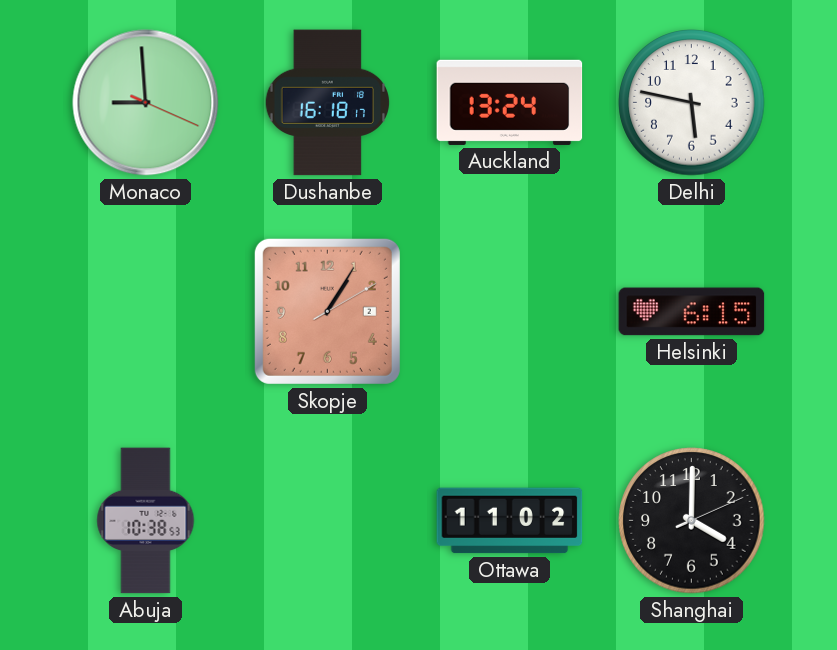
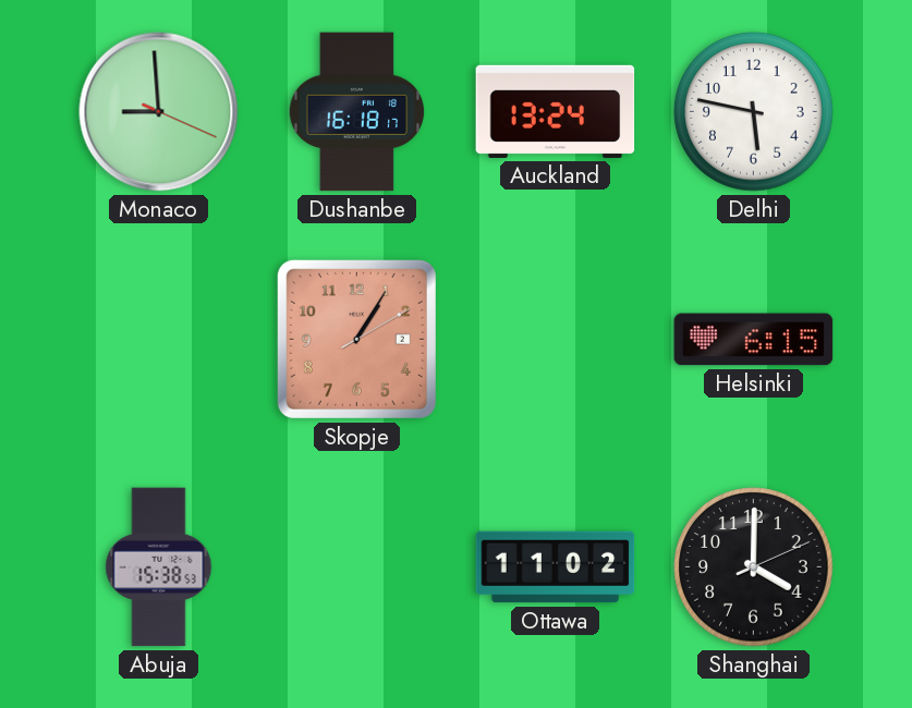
Abuja: 10:38 -> 15:38 (159, 567)
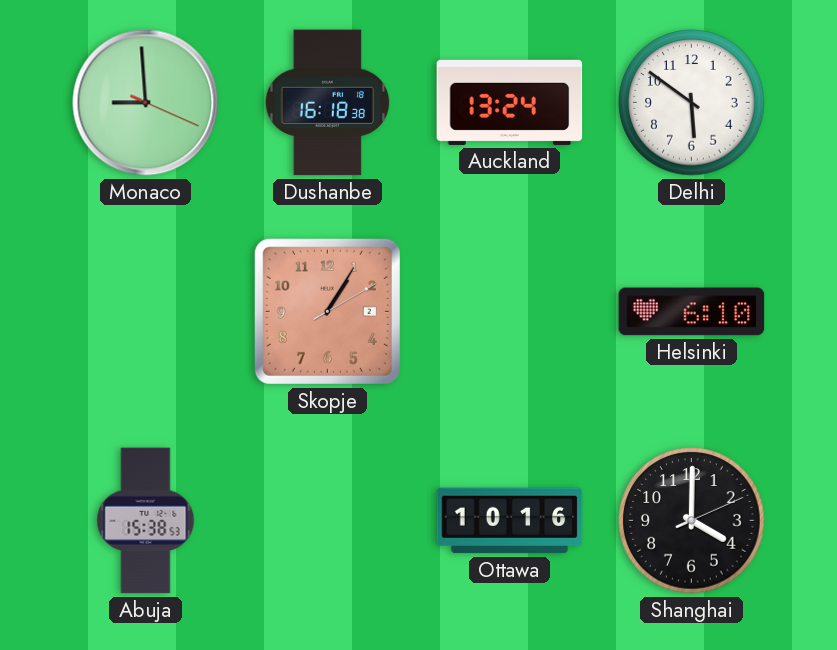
Dushanbe: 16:18:17 -> 16:18:38 (328, 103)
Delhi: 5:47 -> 5:51 (692, 103)
Helsinki: 6:15 -> 6:10 (692, 312)
Ottawa: 11:02 -> 10:16 (510, 521)
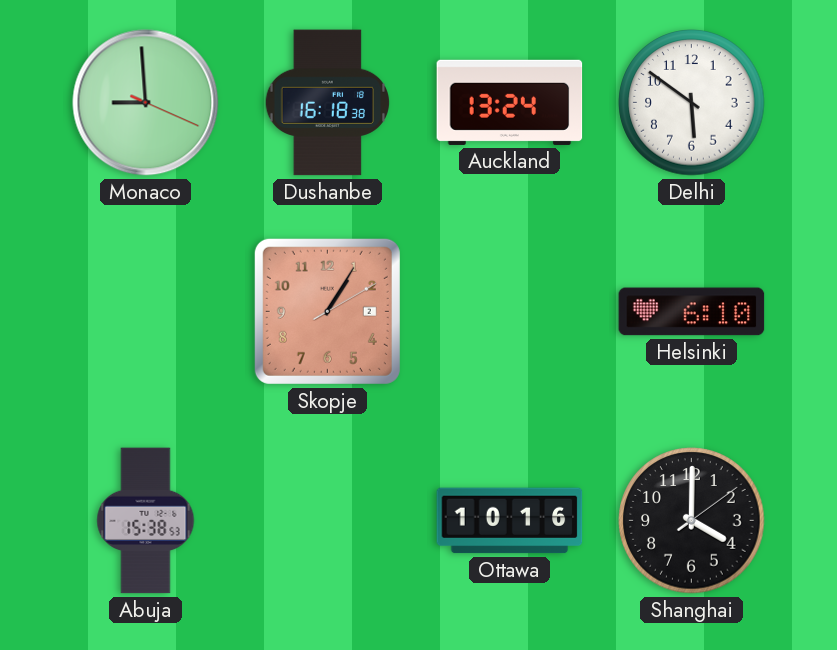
Shanghai: 4:00:11 -> 4:00:09 (692, 521)
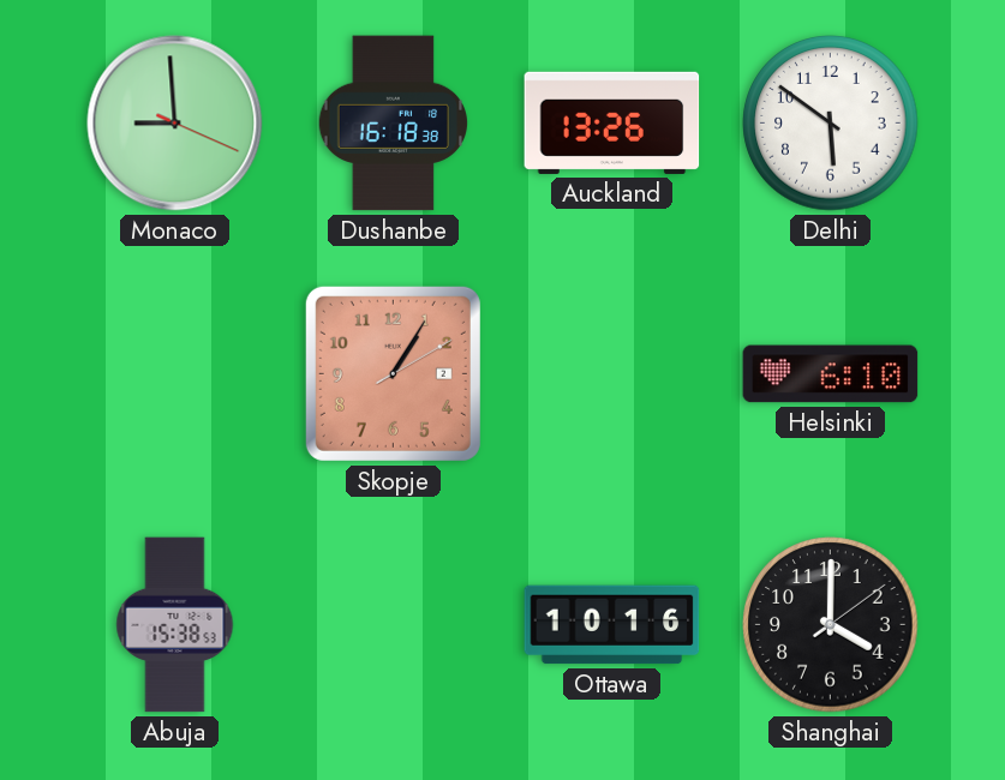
Auckland: 13:24 -> 13:26 (612, 122)
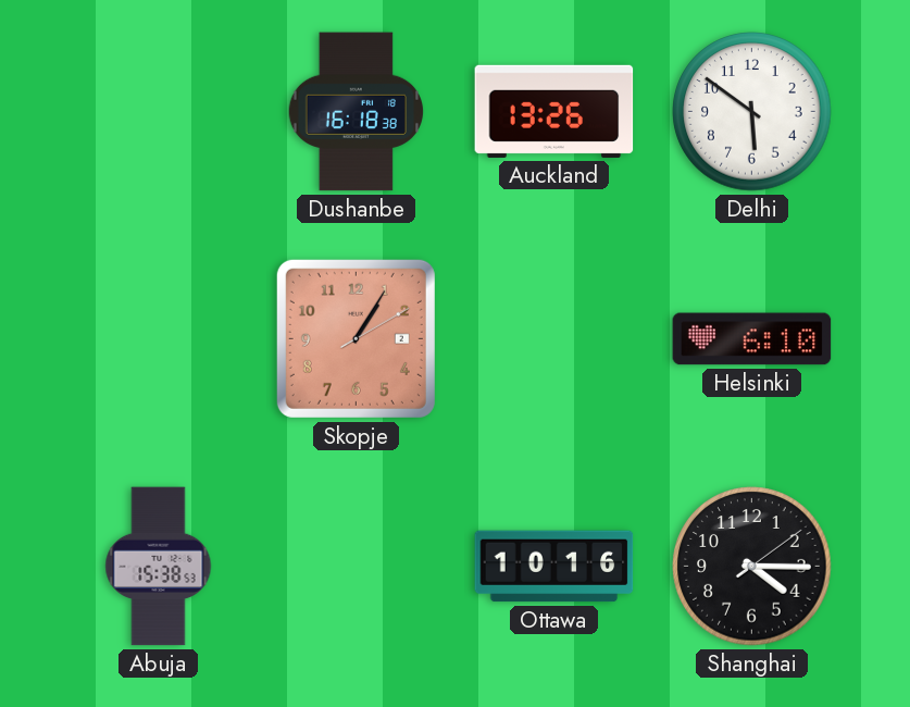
Monaco: 8:59 -> none (175, 124)
Shanghai: 4:00 -> 4:15 (752, 567)
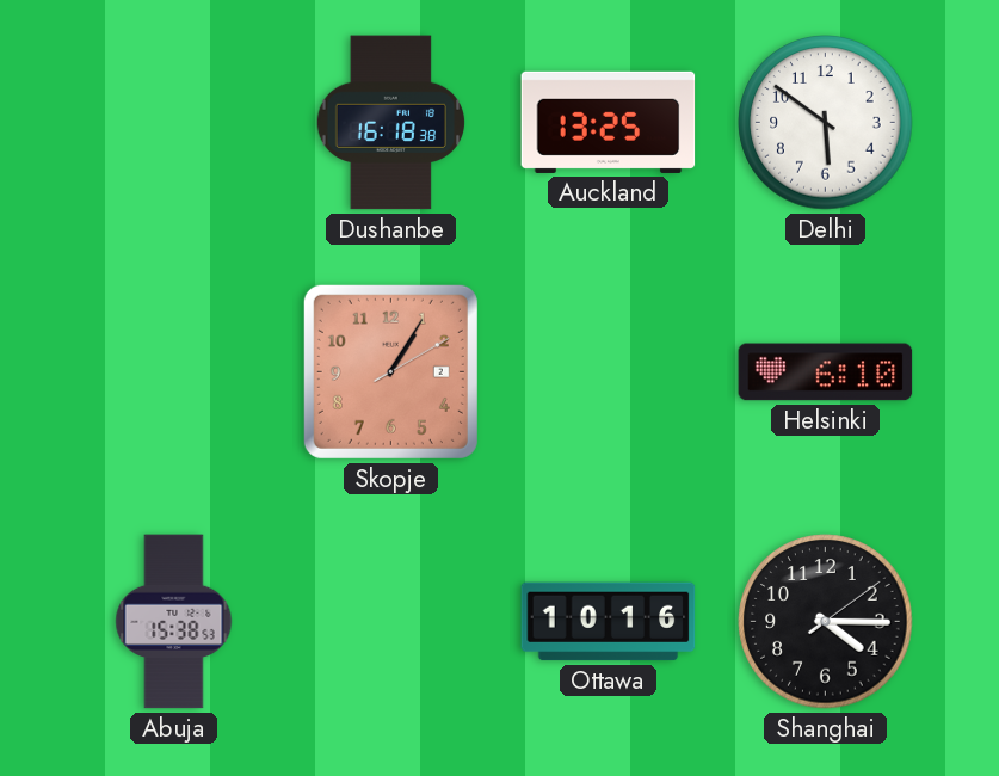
Auckland: 13:26 -> 13:25 (609, 122)
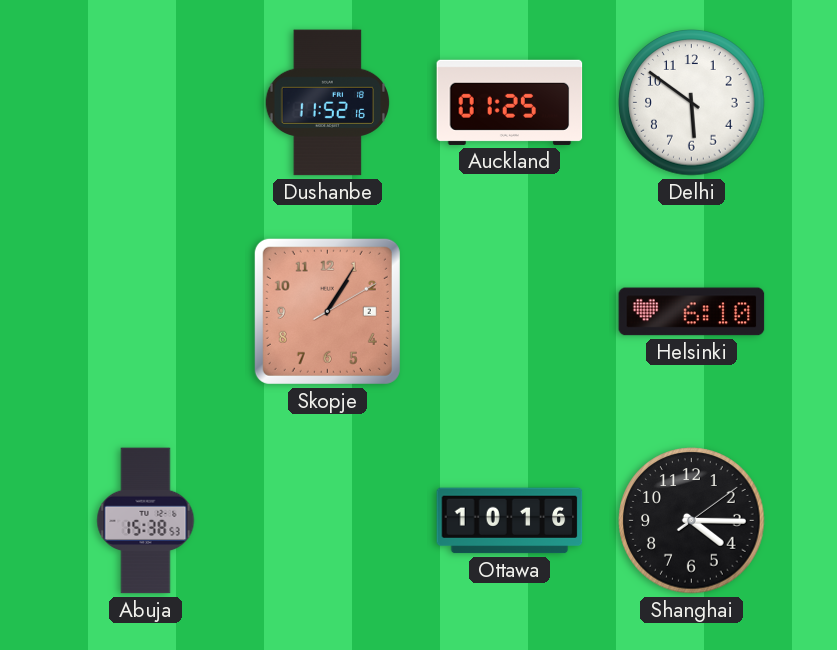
Dushanbe: 16:18 -> 11:52 (328, 103)
Auckland: 13:25 -> 01:25 (510, 102)
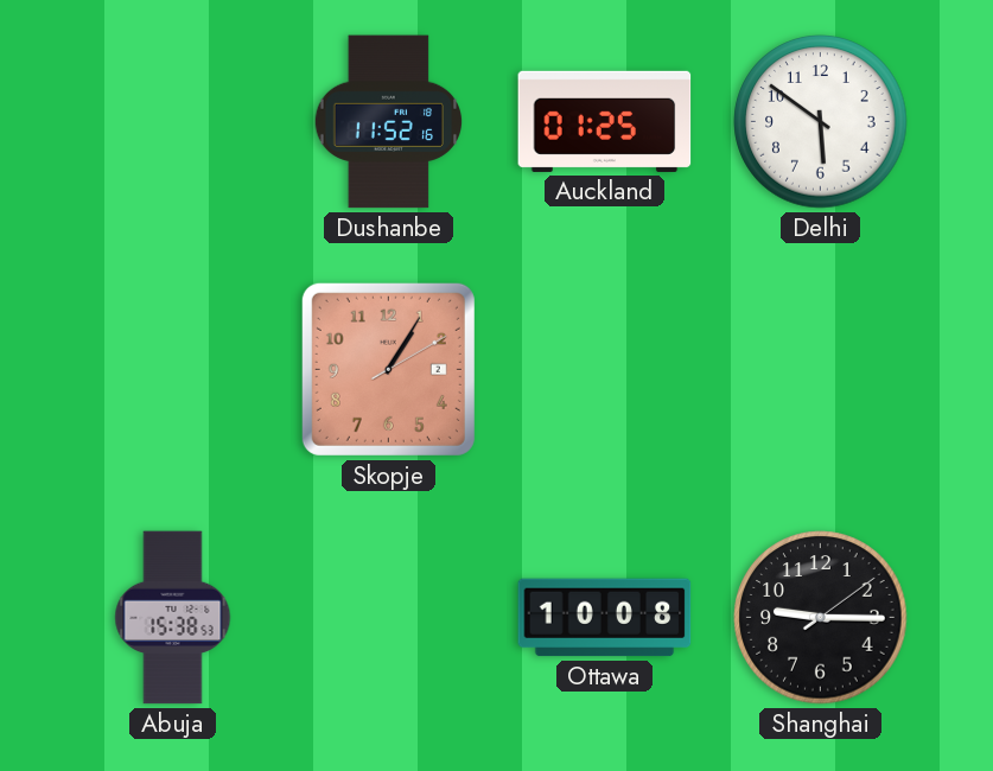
Helsinki: 6:10 -> none (692, 312)
Ottawa: 10:16 -> 10:08 (605, 618)
Shanghai: 4:15 -> 9:15 (821, 618)
